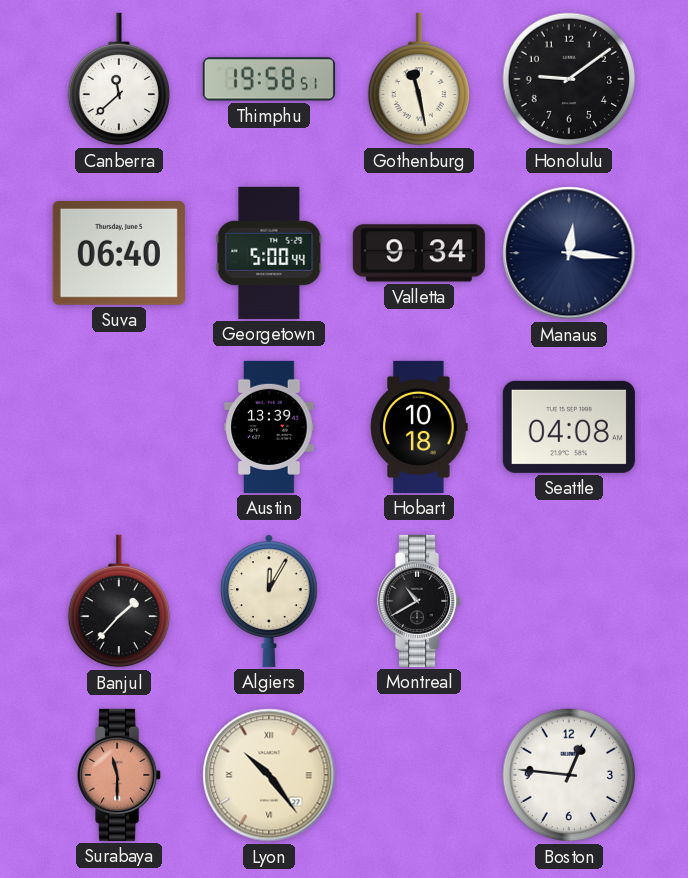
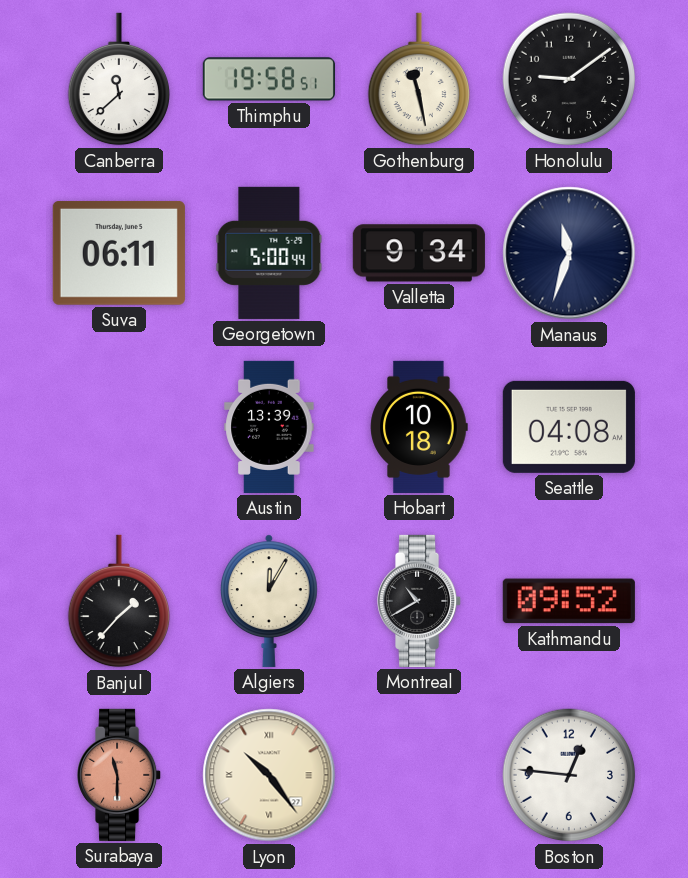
Suva: 06:40 -> 06:11 (119, 253)
Manaus: 12:16 -> 11:33 (569, 253)
Kathmandu: none -> 09:52 (569, 601)
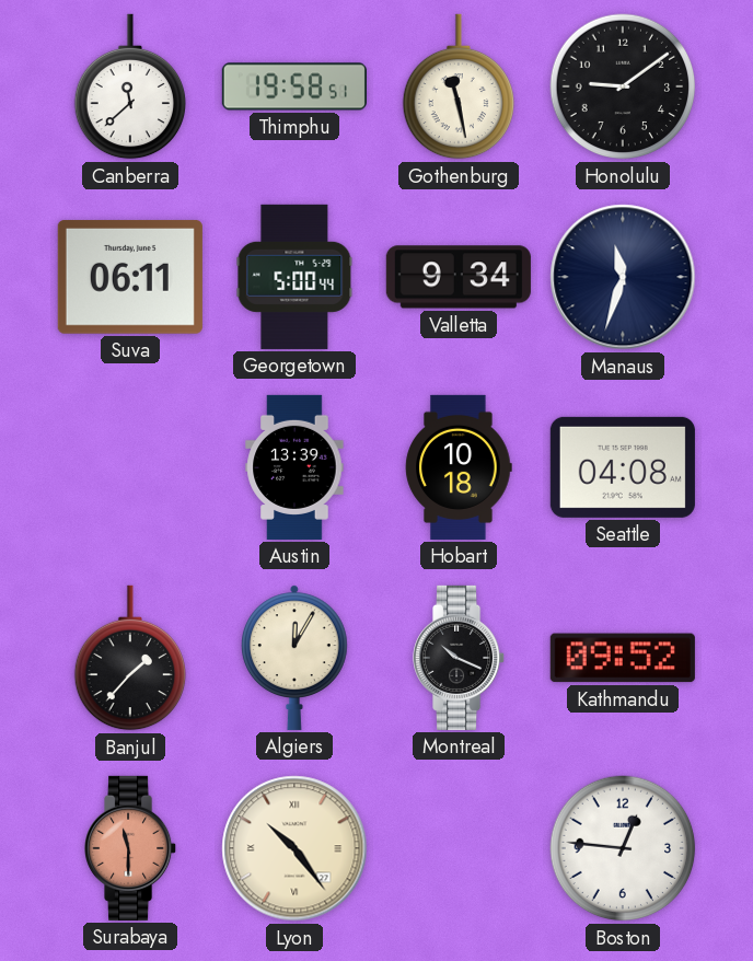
Montreal: 10:40 -> 10:19 (460, 658)
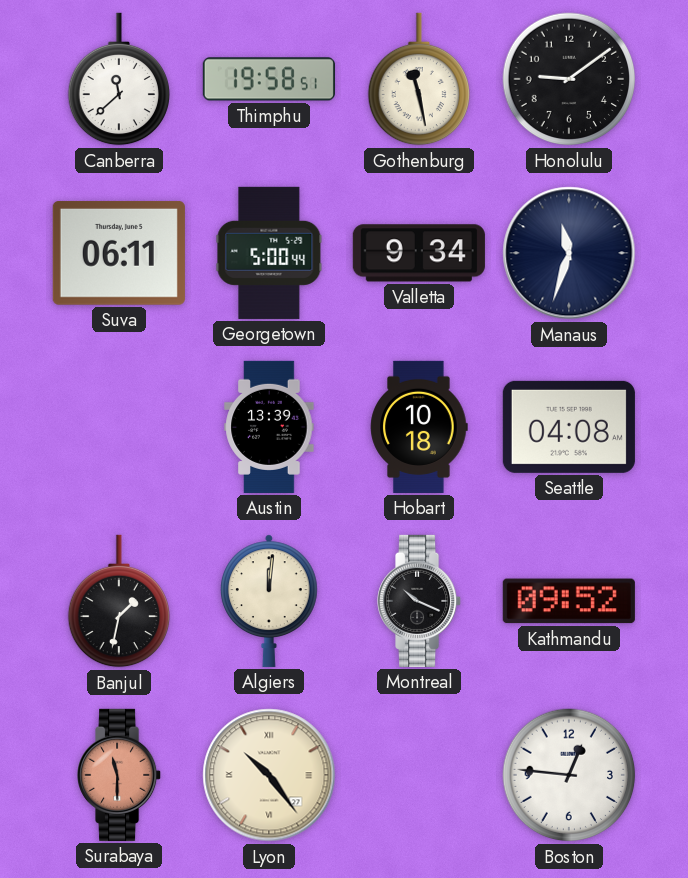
Banjul: 1:37 -> 1:32 (118, 601)
Algiers: 12:05 -> 12:01 (269, 601)
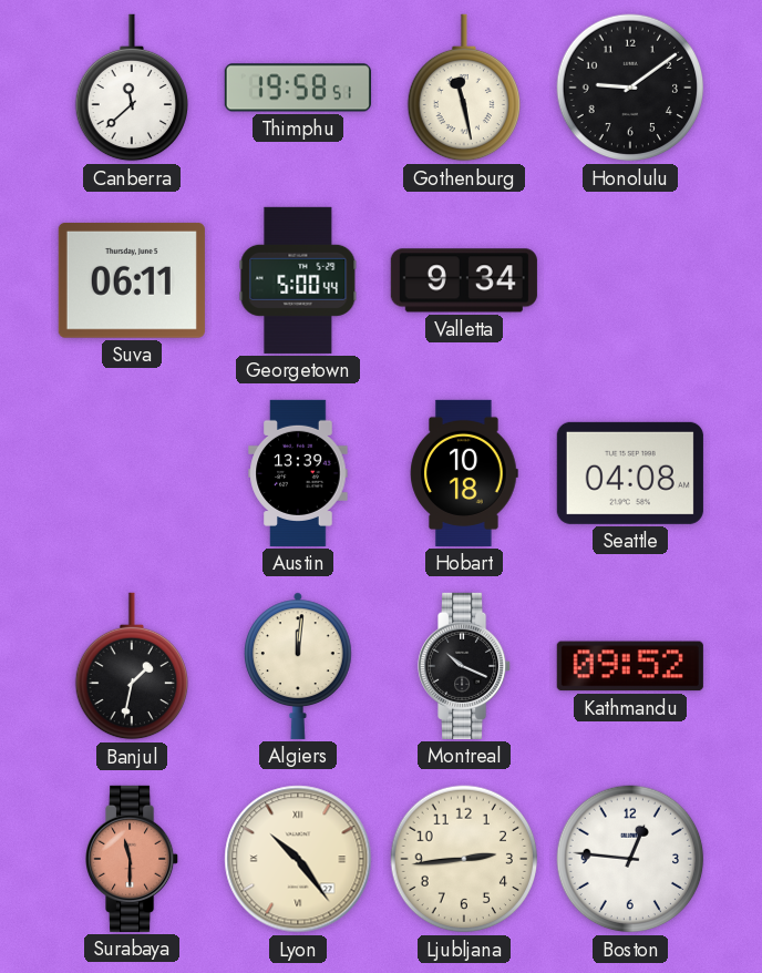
Manaus: 11:33 -> none (569, 253)
Ljubljana: none -> 2:44 (464, 859)
